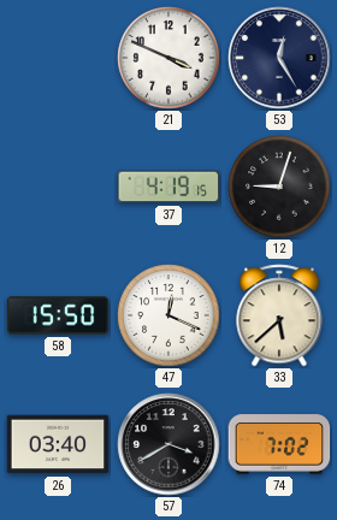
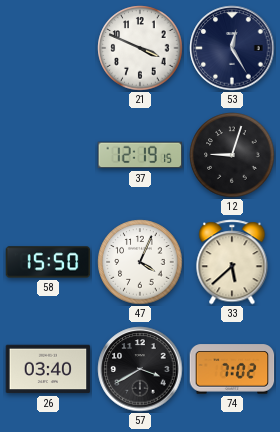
37: 4:19 -> 12:19 (140, 155)
47: 12:19 -> 4:04 (140, 262)
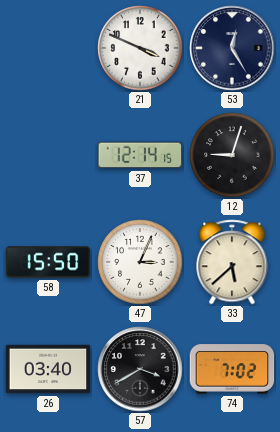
37: 12:19 -> 12:14 (140, 155)
47: 4:04 -> 3:04 (140, 262)
